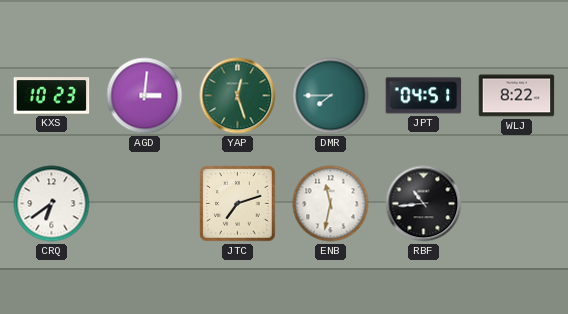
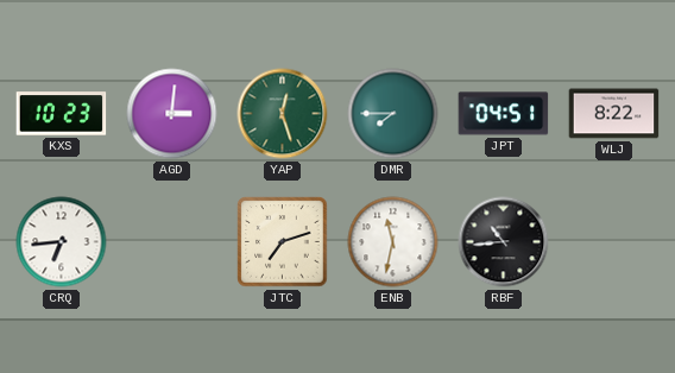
CRQ: 6:39 -> 6:44 (62, 242)
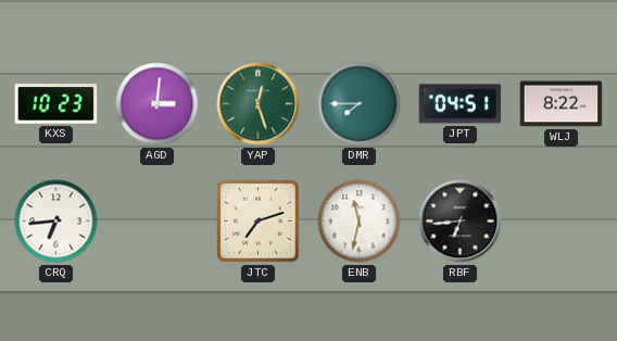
RBF: 10:44 -> 6:44 (461, 222)
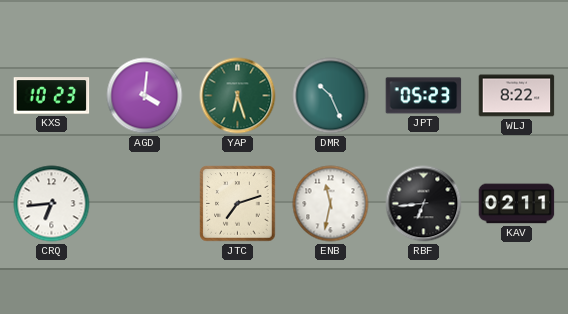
AGD: 3:01 -> 4:01 (145, 96)
YAP: 12:27 -> 6:27 (238, 96)
DMR: 7:45 -> 10:26 (331, 96)
JPT: 04:51 -> 05:23 (424, 96)
KAV: none -> 02:11 (517, 204)
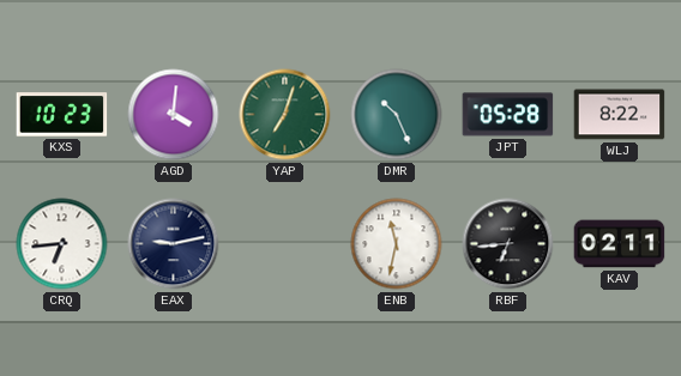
YAP: 6:27 -> 7:03 (285, 115)
JPT: 05:23 -> 05:28 (508, 115)
EAX: none -> 9:13 (174, 244)
JTC: 7:12 -> none (238, 204)
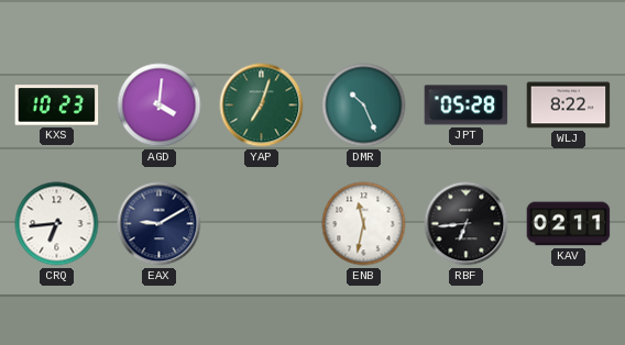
EAX: 9:13 -> 9:10 (160, 224)
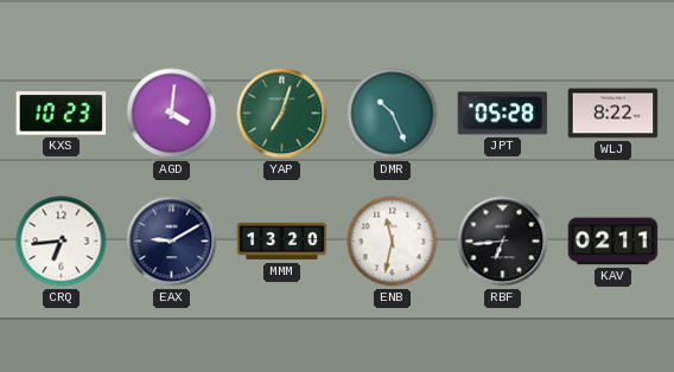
MMM: none -> 13:20 (282, 242)
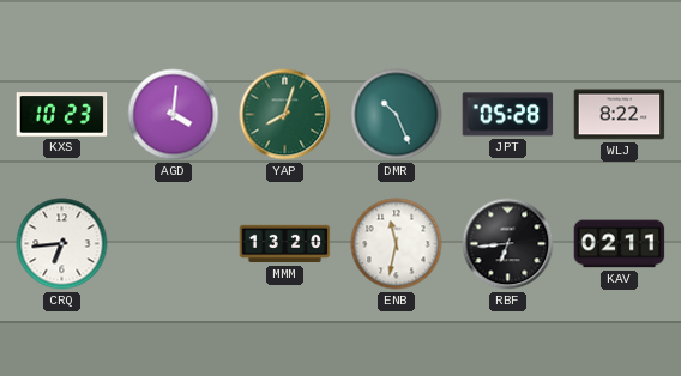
YAP: 7:03 -> 8:03 (285, 115)
EAX: 9:10 -> none (172, 242)
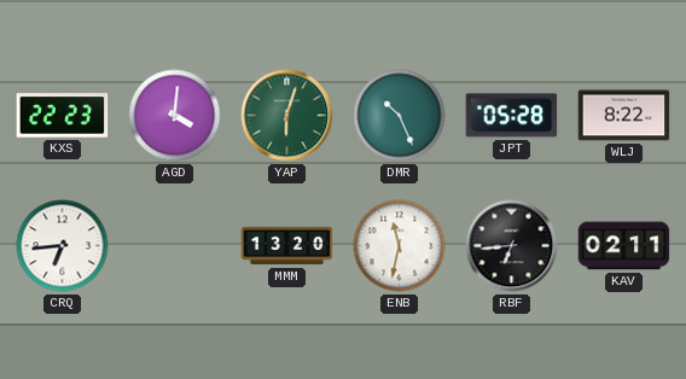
KXS: 10:23 -> 22:23 (63, 116)
YAP: 8:03 -> 6:03 (287, 116)
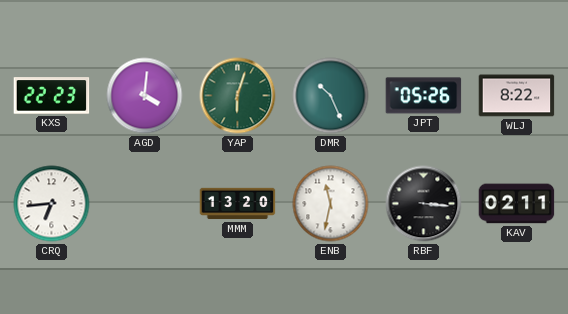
JPT: 05:28 -> 05:26 (424, 96)
RBF: 6:44 -> 3:16 (424, 204)
